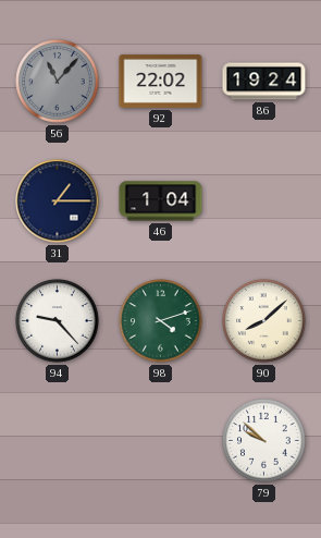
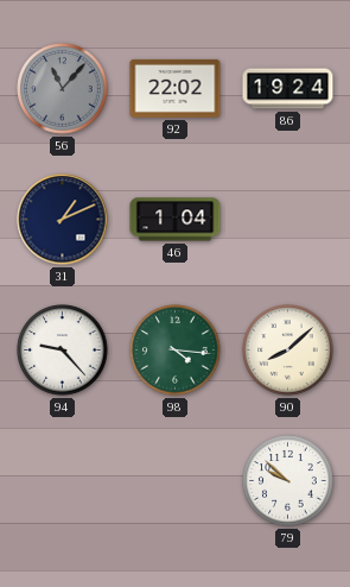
31: 1:15 -> 1:11 (63, 220)
98: 4:12 -> 4:16 (176, 351)
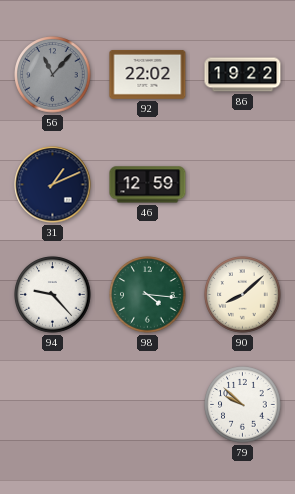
86: 19:24 -> 19:22 (243, 75)
46: 1:04 -> 12:59 (148, 185)
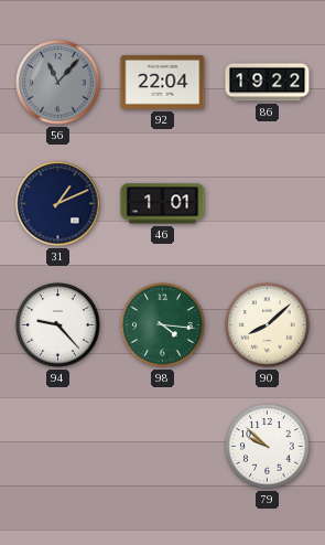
92: 22:02 -> 22:04 (163, 82)
46: 12:59 -> 1:01 (163, 204)
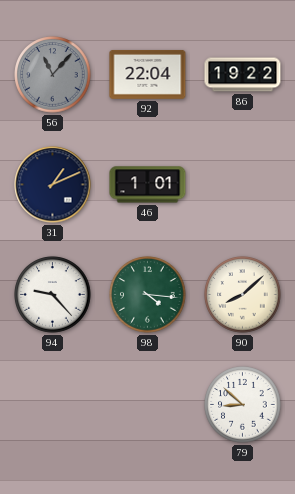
79: 9:52 -> 8:52 (243, 405)
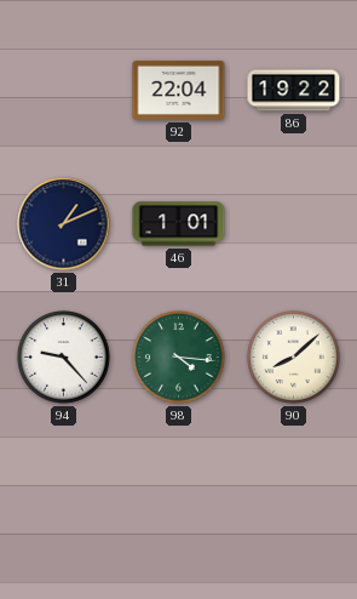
56: 11:07 -> none (53, 75)
79: 8:52 -> none (243, 405)
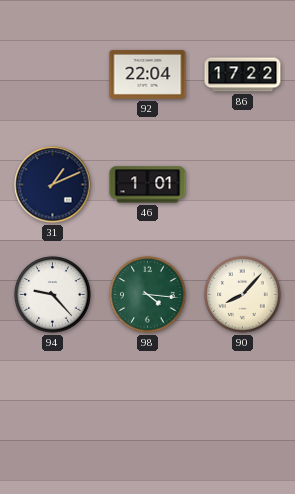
86: 19:22 -> 17:22 (243, 75)
90: 8:08 -> 8:07 (243, 295)
